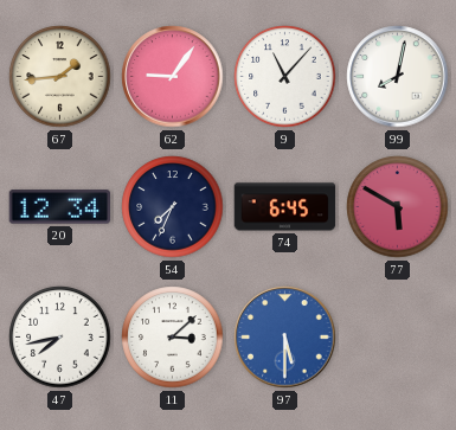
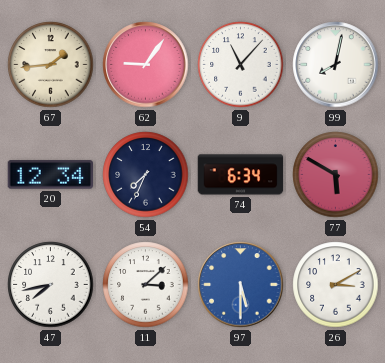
74: 6:45 -> 6:34 (241, 175)
26: none -> 3:10 (336, 285)
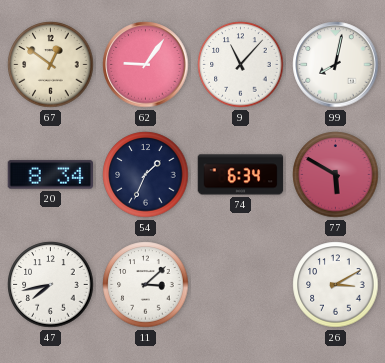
67: 1:44 -> 12:51 (51, 65)
20: 12:34 -> 8:34 (51, 175)
54: 7:34 -> 1:34 (146, 175)
97: 5:30 -> none (241, 285)
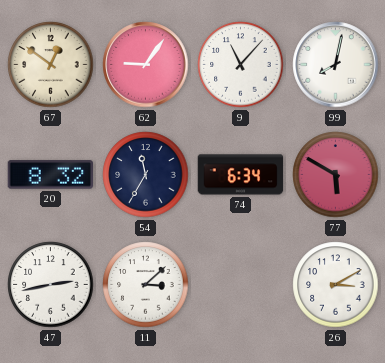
20: 8:34 -> 8:32 (51, 175)
54: 1:34 -> 11:35 (146, 175)
47: 7:43 -> 2:43 (51, 285)
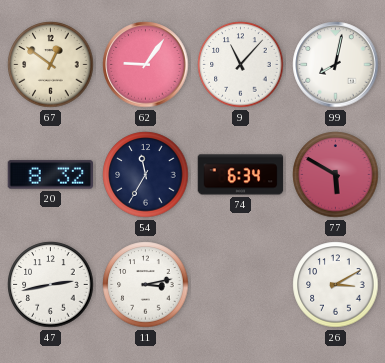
11: 3:08 -> 3:13 (146, 285)
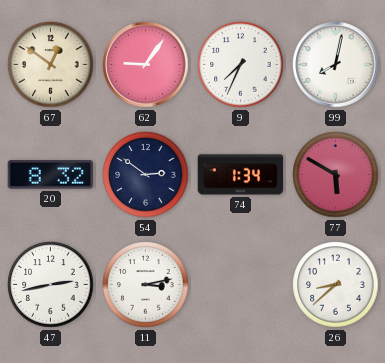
9: 11:07 -> 7:34 (241, 65)
54: 11:35 -> 2:51 (146, 175)
74: 6:34 -> 1:34 (241, 175)
26: 3:10 -> 8:38 (336, 285)
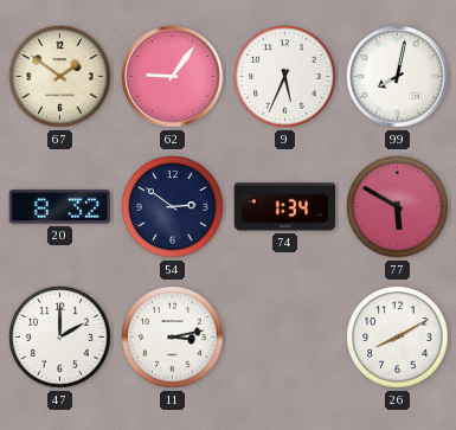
67: 12:51 -> 1:51 (60, 77)
9: 7:34 -> 5:34 (285, 77)
47: 2:43 -> 2:00 (60, 338)
26: 8:38 -> 8:10 (398, 338)
